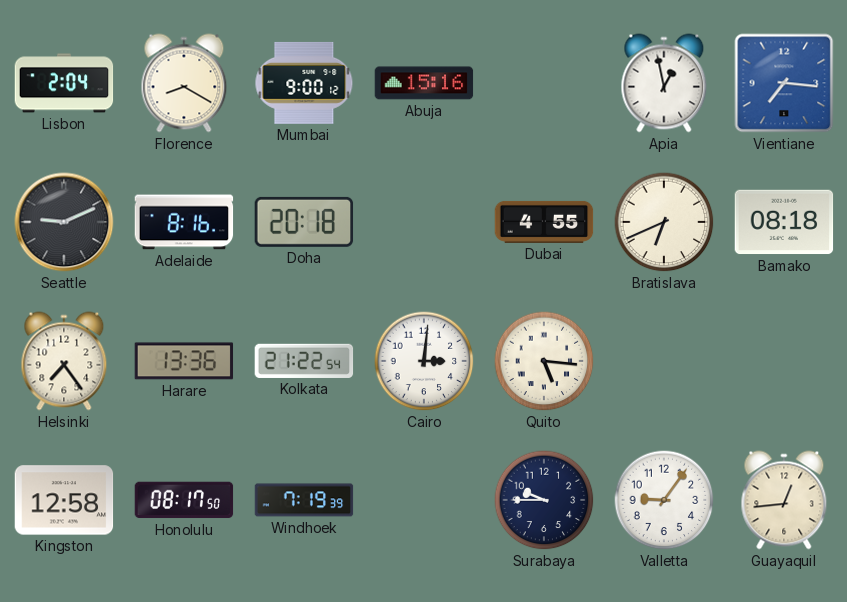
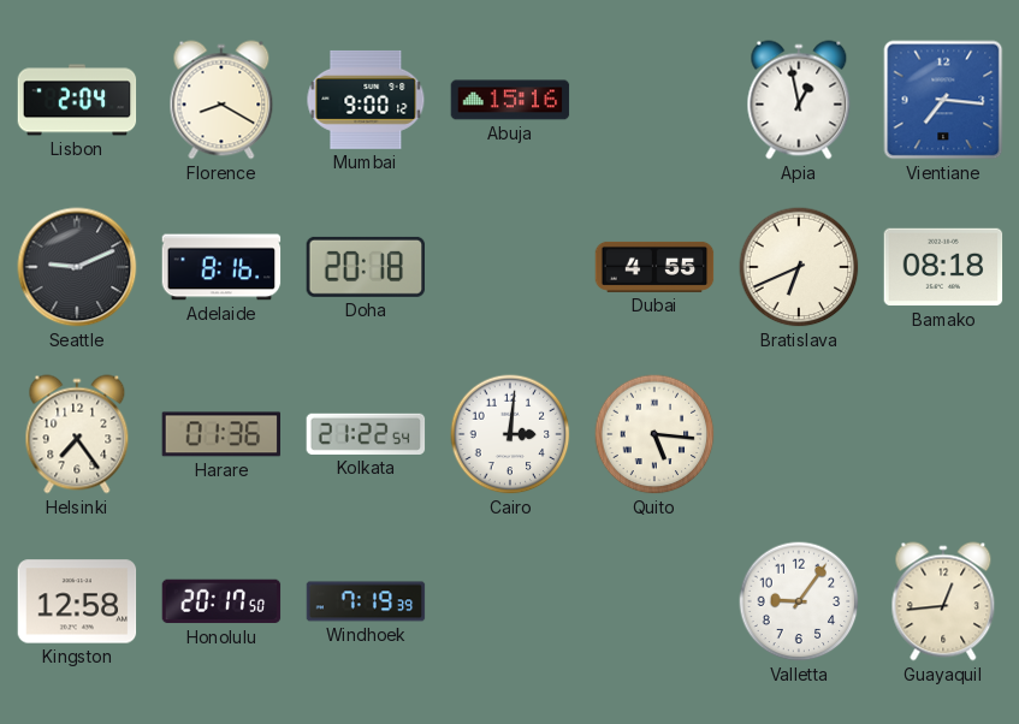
Harare: 13:36 -> 01:36 (221, 434)
Honolulu: 08:17 -> 20:17 (221, 601)
Surabaya: 9:45 -> none (544, 500)
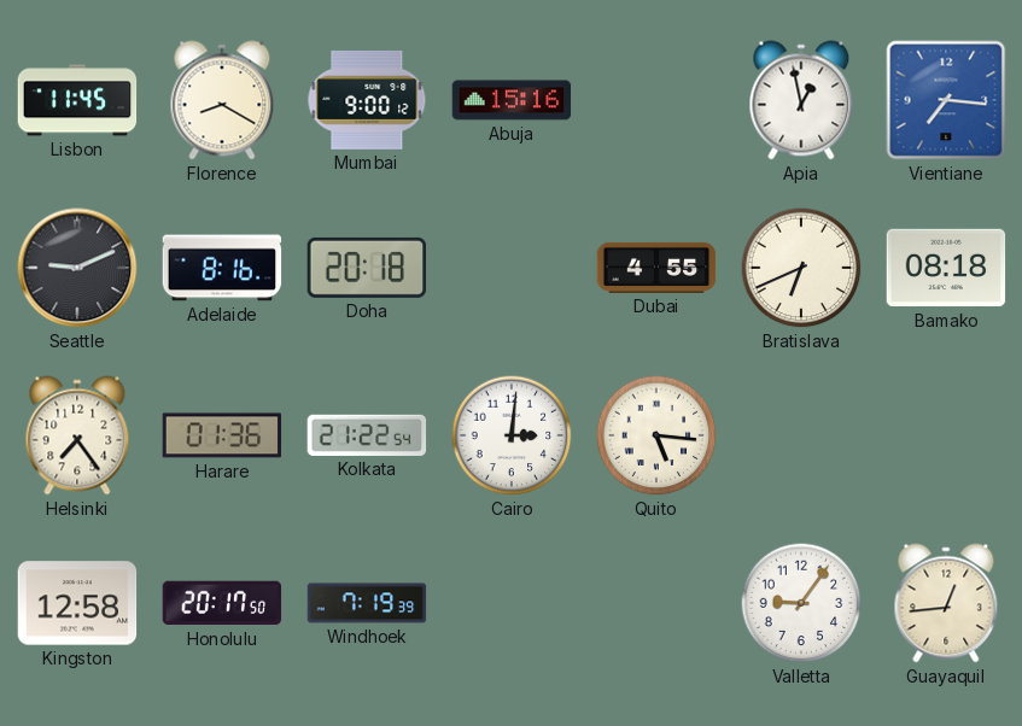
Lisbon: 2:04 -> 11:45 (77, 100)
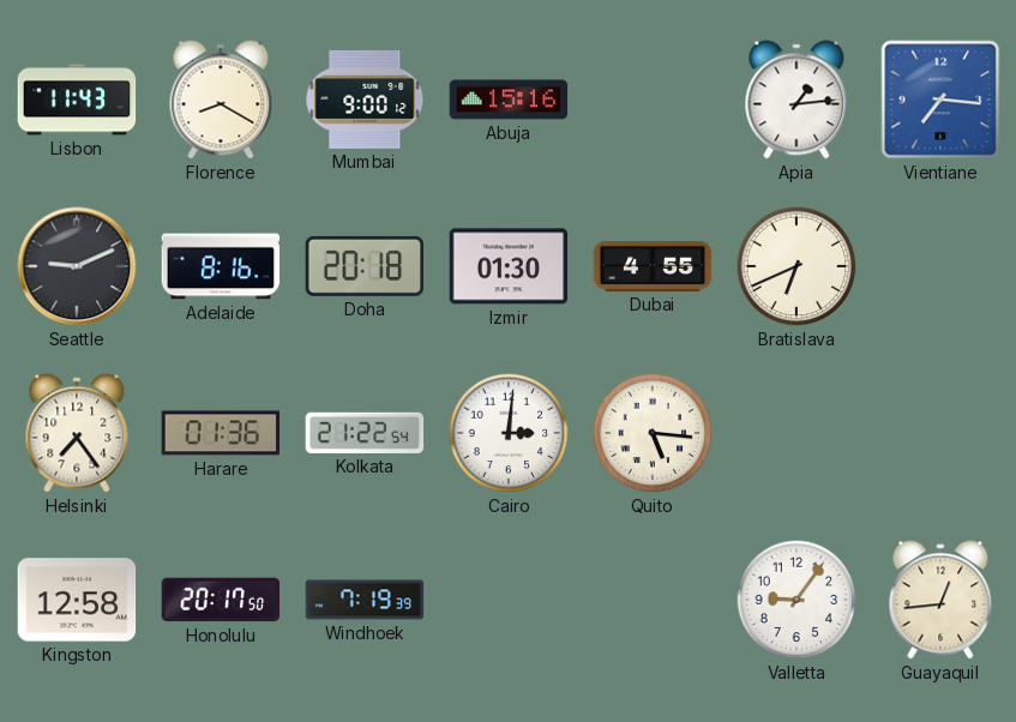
Lisbon: 11:45 -> 11:43 (77, 100)
Apia: 12:58 -> 1:14 (796, 100)
Izmir: none -> 01:30 (509, 266)
Bamako: 08:18 -> none (946, 268)
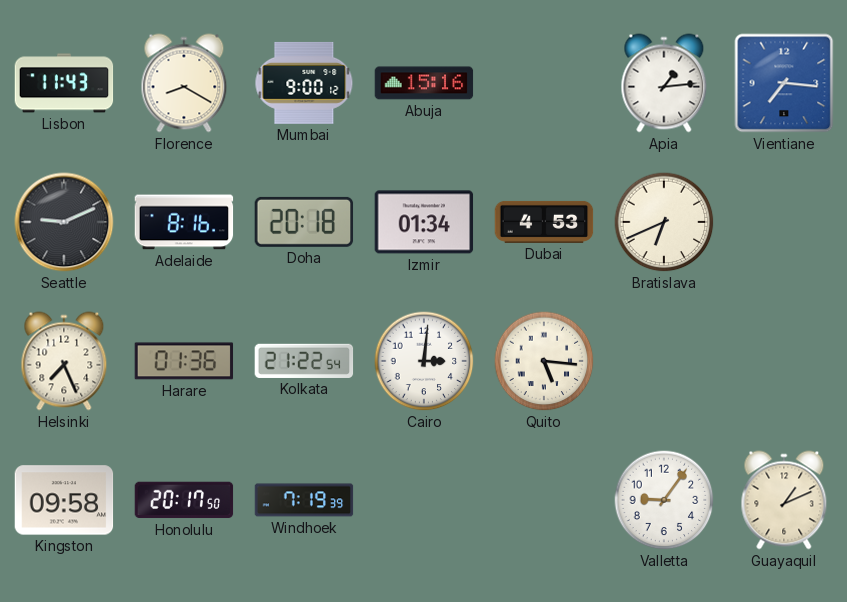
Izmir: 01:30 -> 01:34 (424, 222)
Dubai: 4:55 -> 4:53 (544, 222)
Helsinki: 7:24 -> 7:26 (64, 361)
Kingston: 12:58 -> 09:58 (64, 500)
Guayaquil: 12:44 -> 1:11 (784, 500)
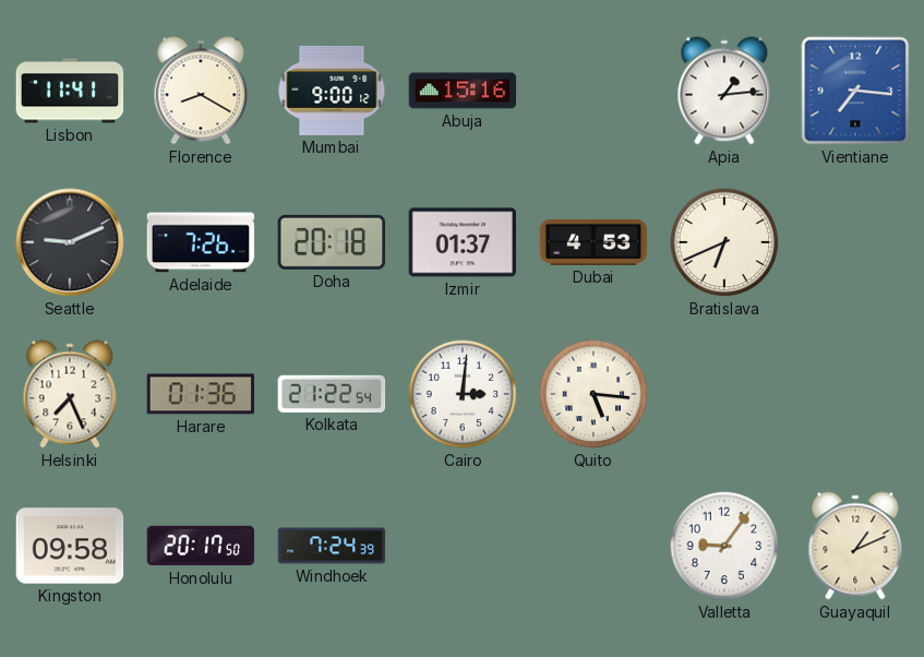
Lisbon: 11:43 -> 11:41 (70, 91)
Adelaide: 8:16 -> 7:26 (201, 242)
Izmir: 01:34 -> 01:37 (463, 242)
Windhoek: 7:19 -> 7:24 (332, 546)
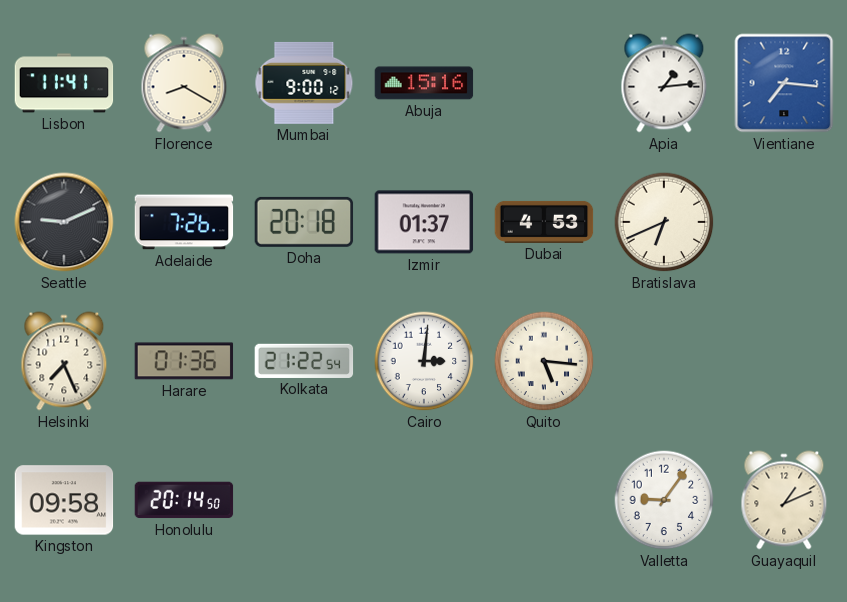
Honolulu: 20:17 -> 20:14 (184, 500)
Windhoek: 7:24 -> none (332, 546)
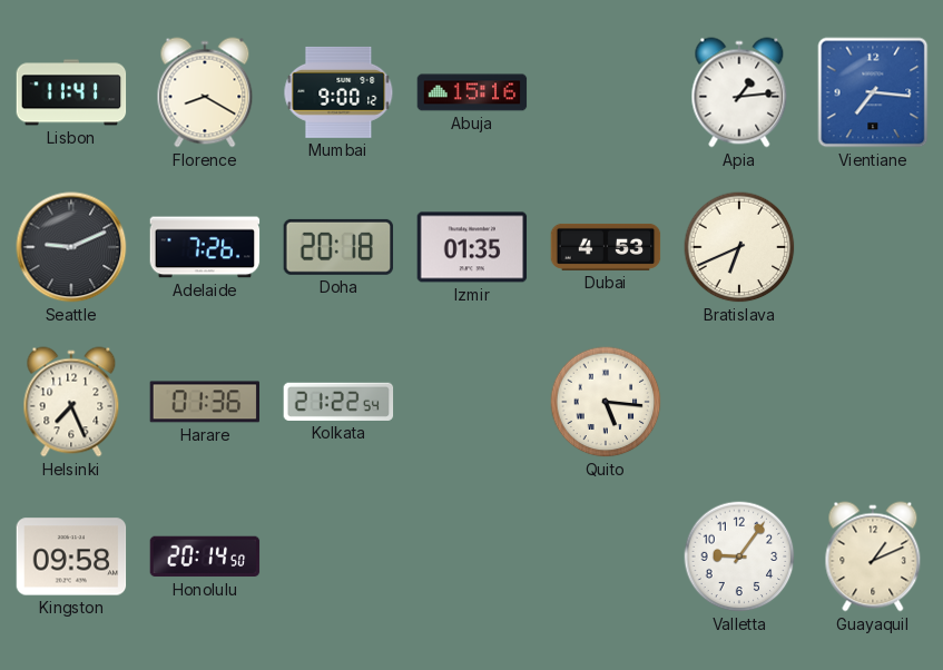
Izmir: 01:37 -> 01:35 (472, 247)
Cairo: 3:01 -> none (424, 361)
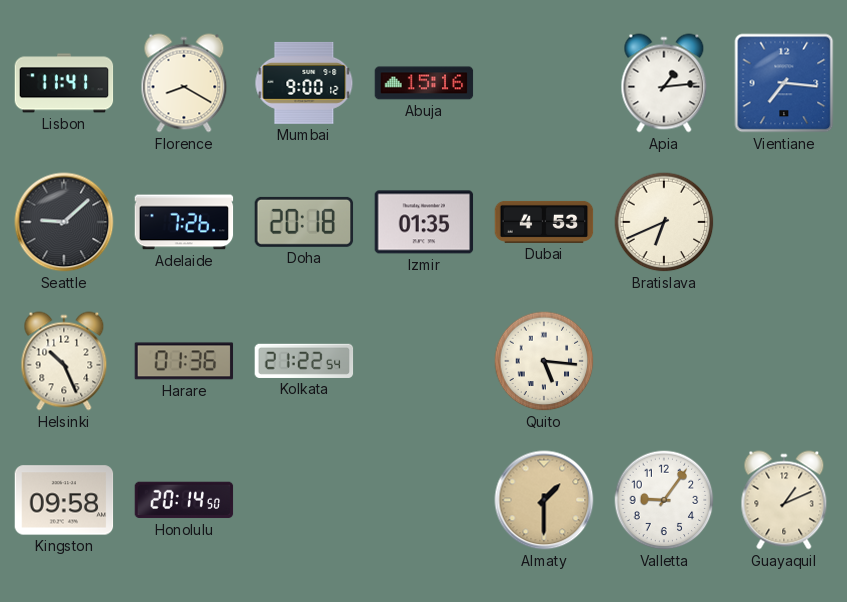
Seattle: 9:11 -> 9:08 (64, 222)
Helsinki: 7:26 -> 10:26 (64, 361)
Almaty: none -> 1:30 (544, 500)
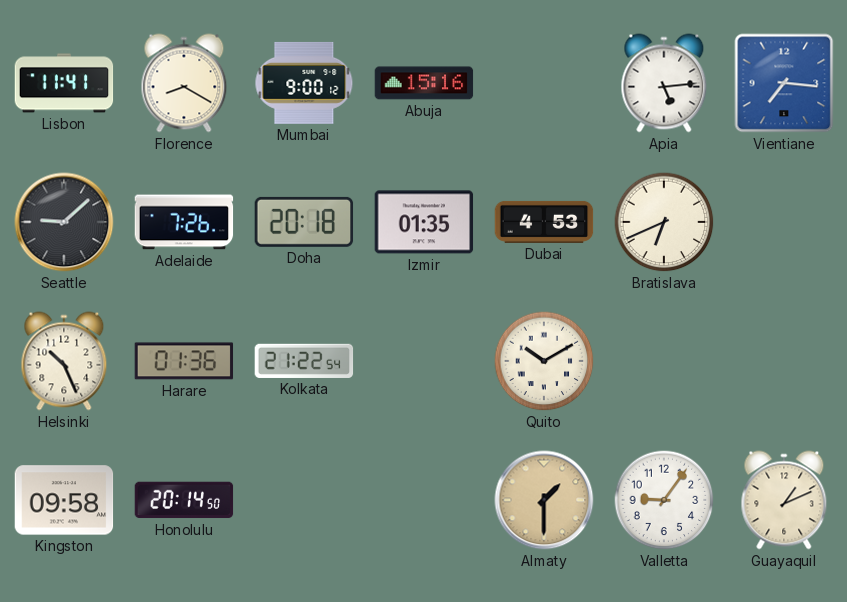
Apia: 1:14 -> 5:14 (664, 83)
Quito: 5:16 -> 10:10 (544, 361)
